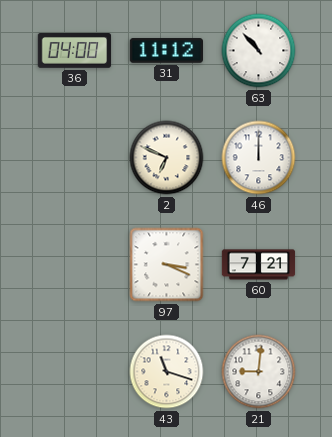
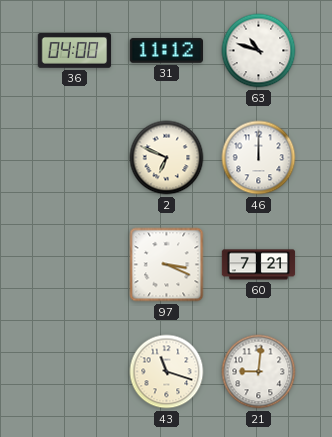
63: 10:53 -> 10:48 (259, 51)
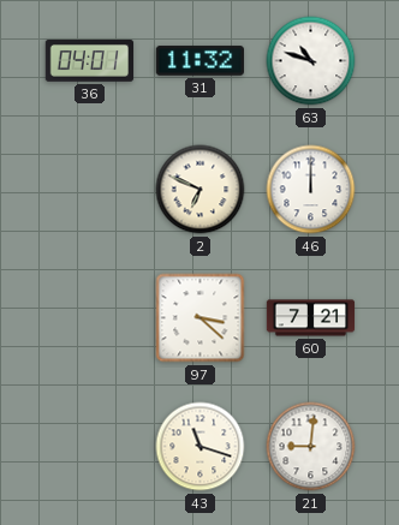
36: 04:00 -> 04:01 (90, 61)
31: 11:12 -> 11:32 (199, 61)
97: 3:19 -> 3:22 (201, 318)
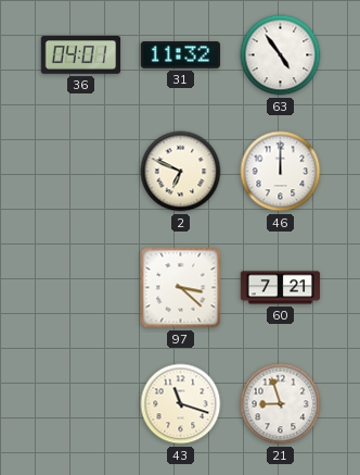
63: 10:48 -> 4:54 (281, 55)
21: 9:01 -> 8:57 (281, 404)
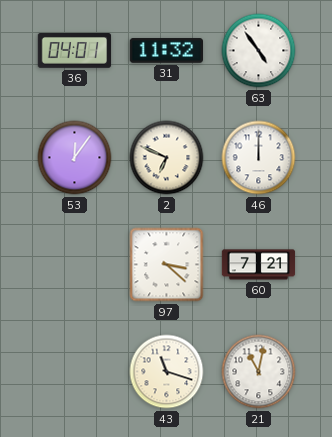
53: none -> 12:06 (75, 158)
21: 8:57 -> 11:02 (259, 372)
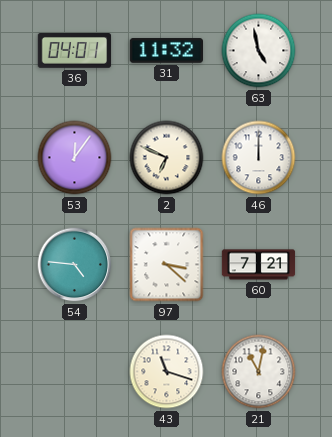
63: 4:54 -> 4:58 (259, 51)
54: none -> 4:46 (75, 265)
